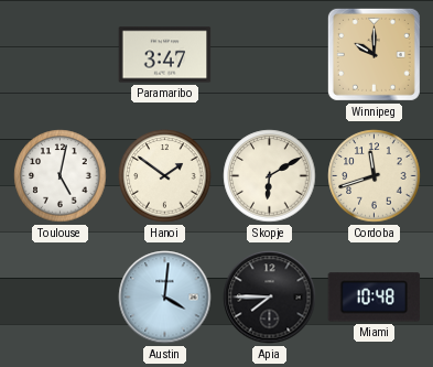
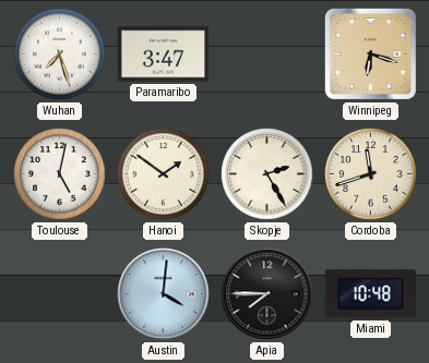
Wuhan: none -> 7:27 (60, 55)
Winnipeg: 10:00 -> 6:18 (370, 53)
Skopje: 6:10 -> 2:25 (267, 174)
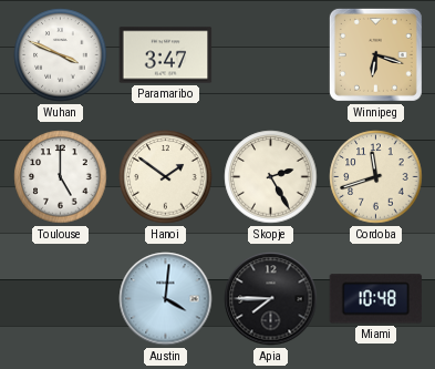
Wuhan: 7:27 -> 3:49 (61, 55)
Toulouse: 5:02 -> 5:00 (61, 177)
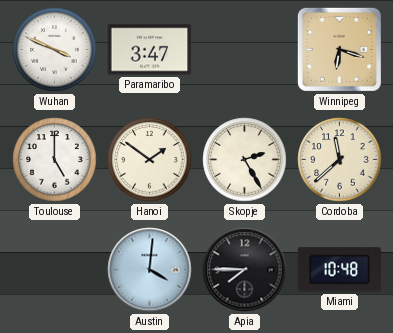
Cordoba: 11:42 -> 11:38 (340, 160)
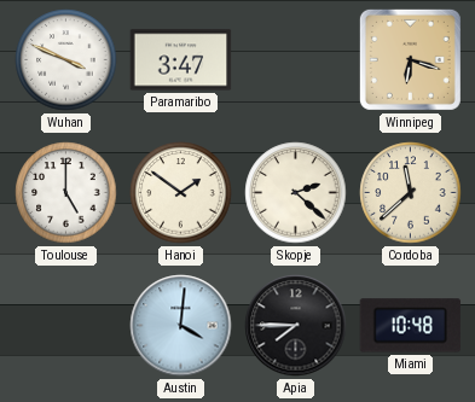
Skopje: 2:25 -> 2:22 (296, 193)
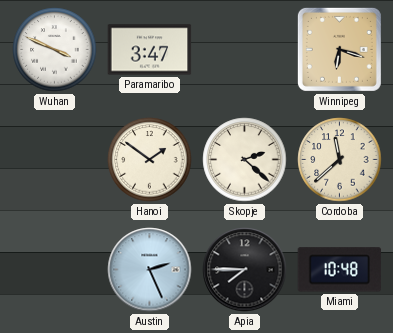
Toulouse: 5:00 -> none (66, 193)
Austin: 4:01 -> 2:26 (150, 270)
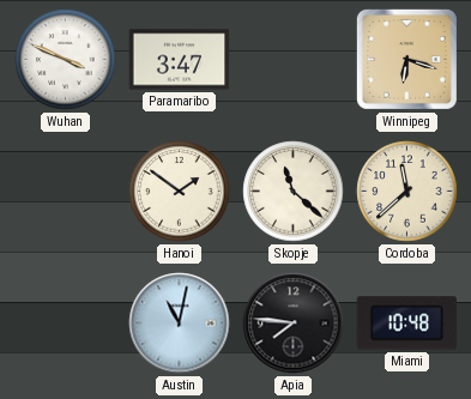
Skopje: 2:22 -> 11:22 (294, 192)
Austin: 2:26 -> 11:02 (180, 324)
Apia: 7:45 -> 7:46 (294, 324)
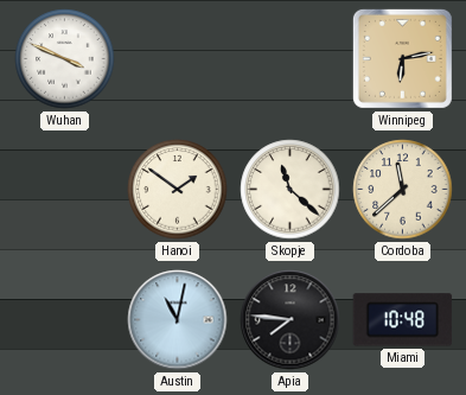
Paramaribo: 3:47 -> none (180, 60)
Winnipeg: 6:18 -> 6:13 (402, 58)
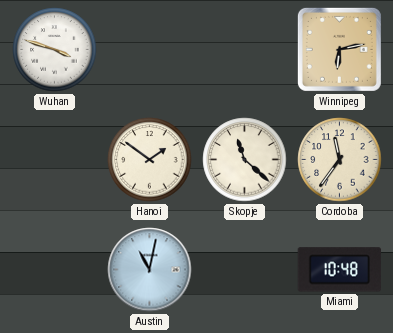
Wuhan: 3:49 -> 3:48 (55, 50)
Cordoba: 11:38 -> 11:36 (340, 160)
Apia: 7:46 -> none (291, 320)
